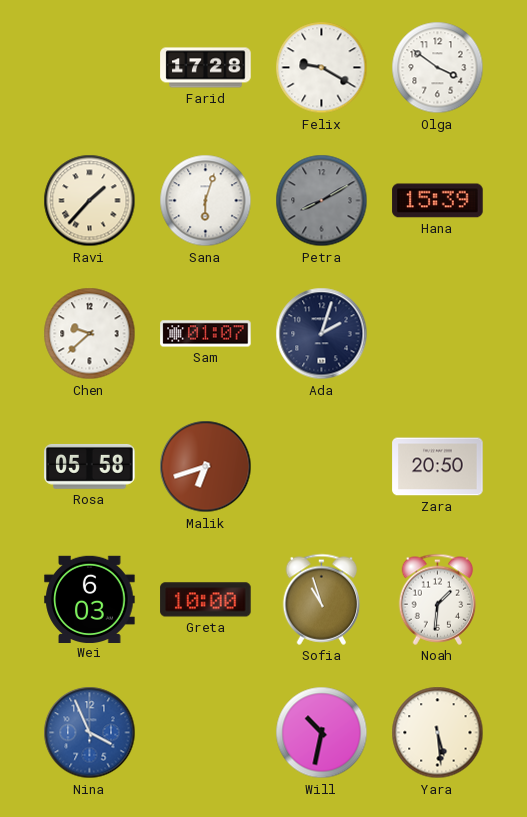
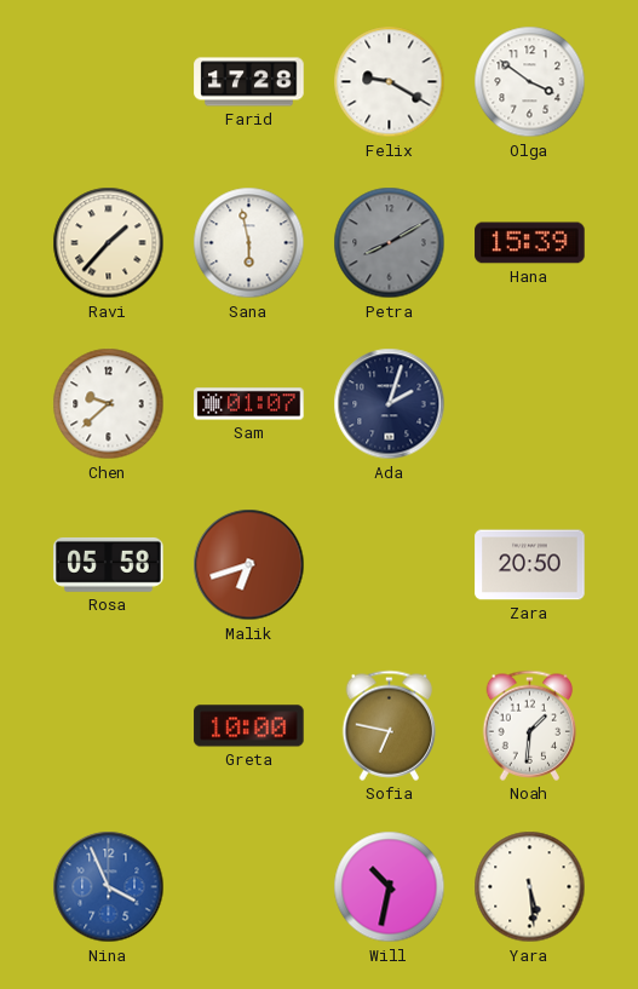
Sana: 6:03 -> 5:58 (249, 243)
Wei: 6:03 -> none (90, 599)
Sofia: 10:57 -> 6:47 (390, 725)
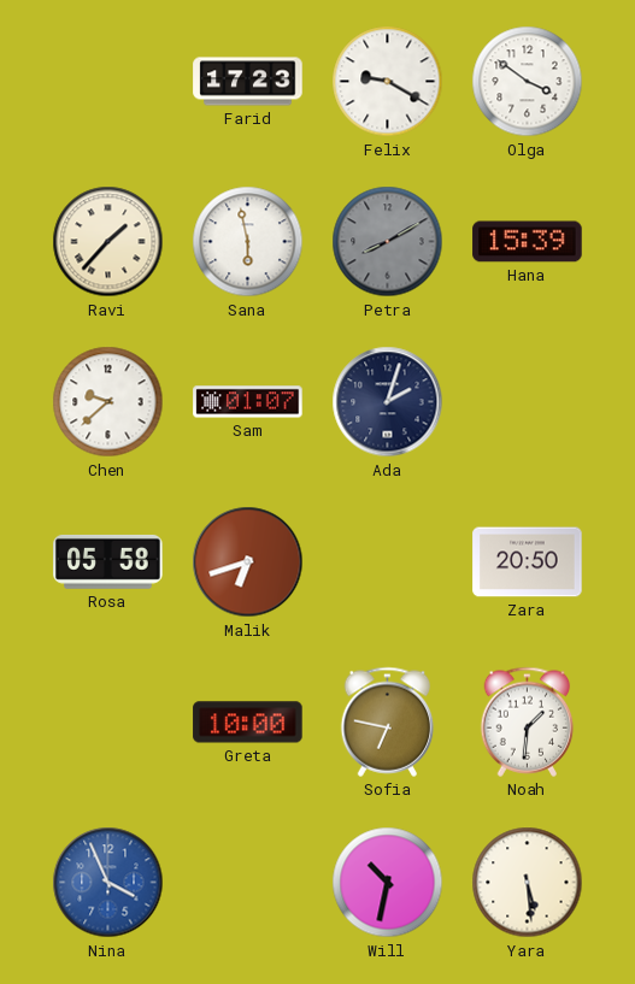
Farid: 17:28 -> 17:23 (248, 82)
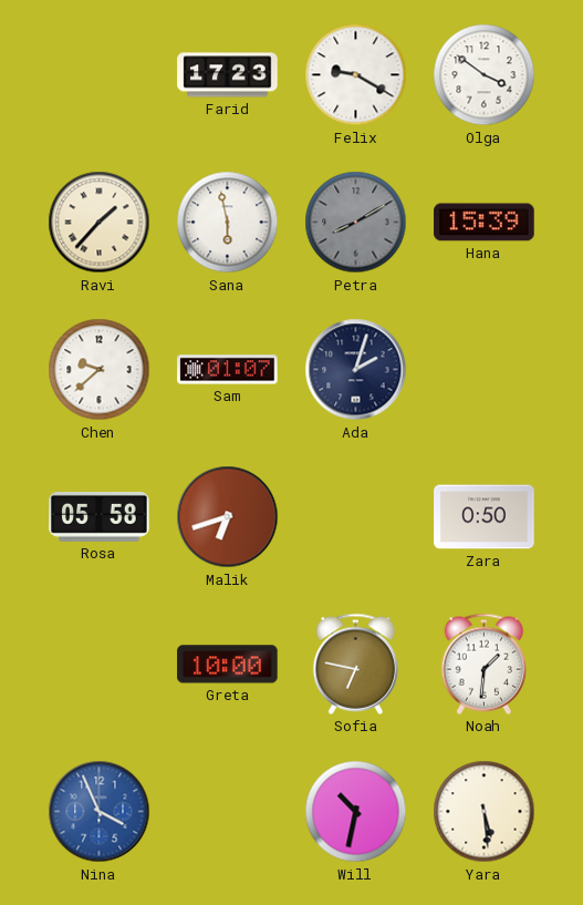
Zara: 20:50 -> 0:50 (485, 517)
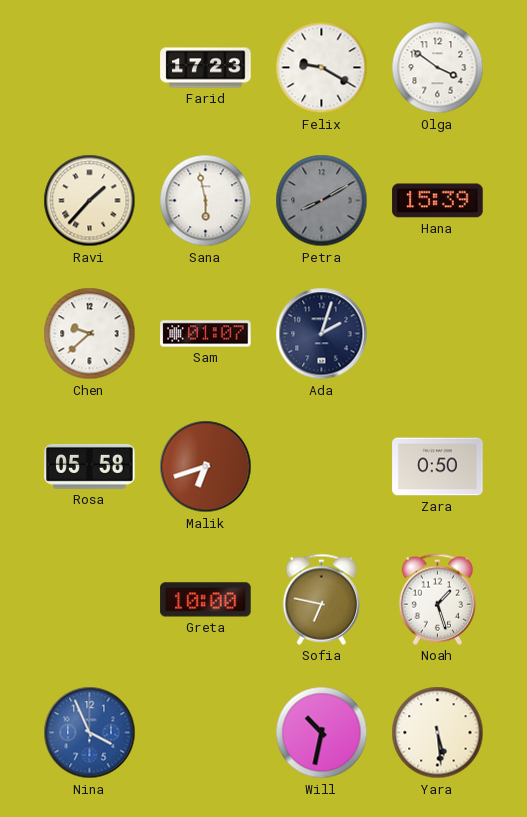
Noah: 1:31 -> 1:27 (438, 599)
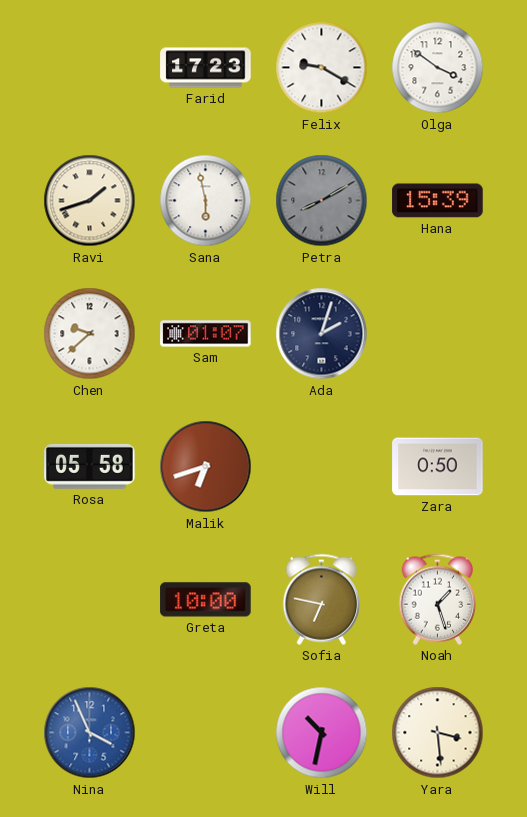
Ravi: 1:37 -> 1:42 (90, 201)
Yara: 5:29 -> 3:29 (438, 733)
